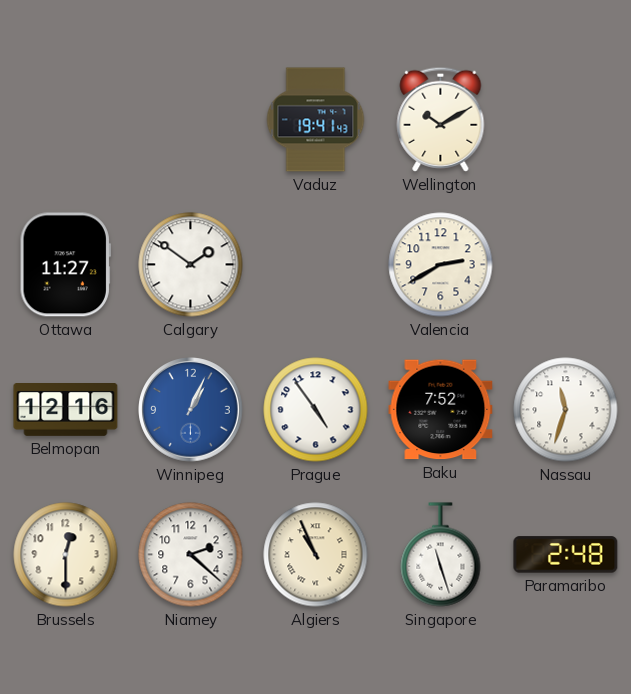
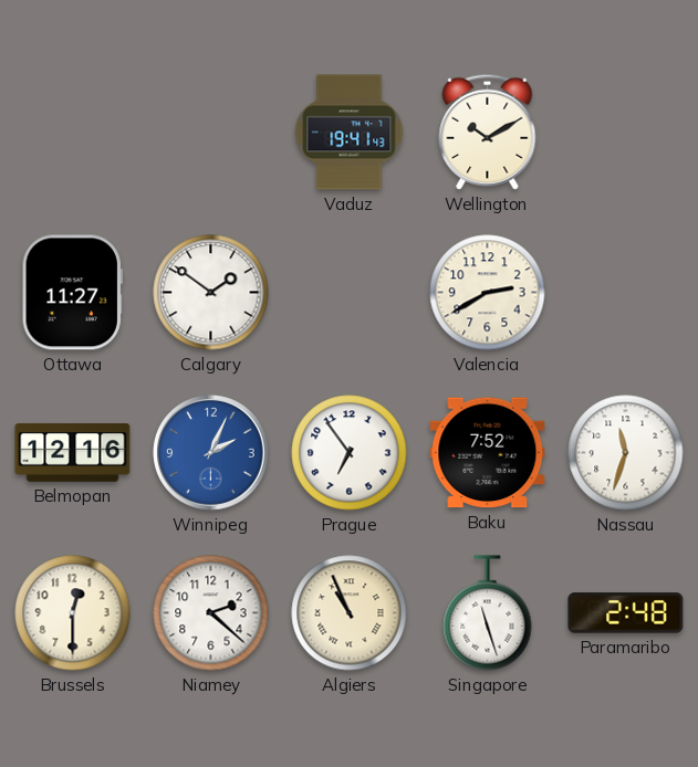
Winnipeg: 1:04 -> 2:04 (211, 453)
Prague: 4:54 -> 6:54 (350, 453)
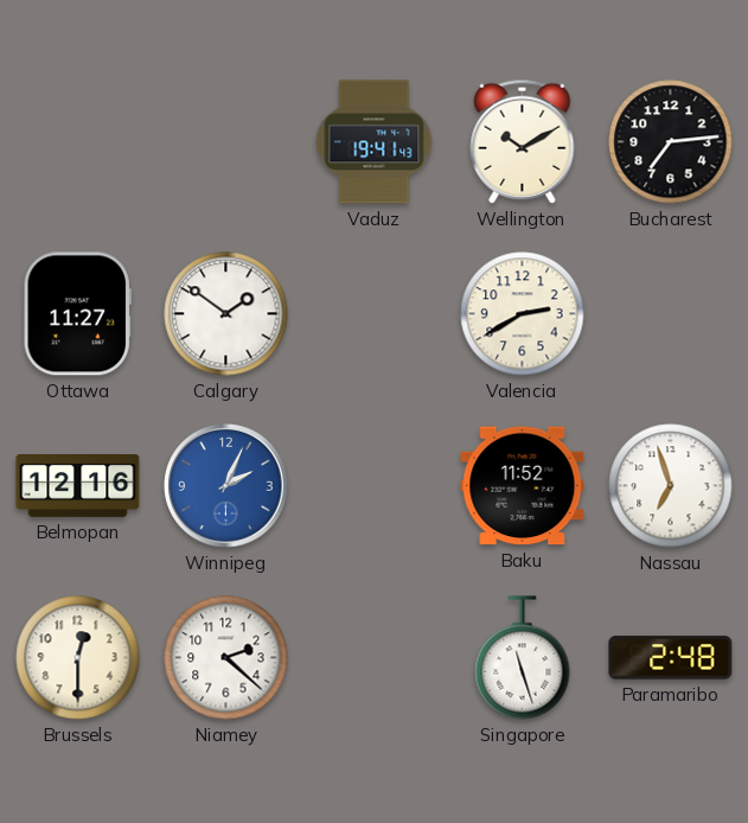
Bucharest: none -> 7:14 (671, 142)
Prague: 6:54 -> none (350, 453)
Baku: 7:52 -> 11:52 (523, 486)
Nassau: 11:33 -> 6:57 (671, 486)
Algiers: 10:56 -> none (350, 613)
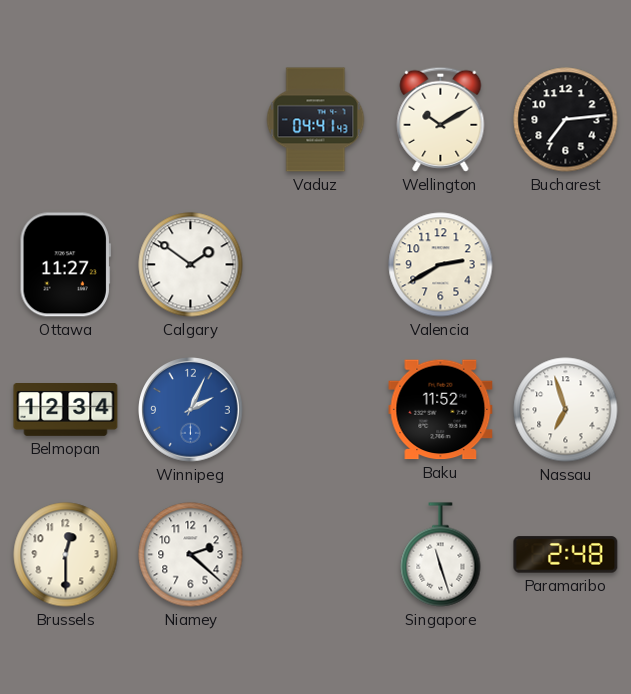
Vaduz: 19:41 -> 04:41 (316, 120)
Belmopan: 12:16 -> 12:34 (66, 410)
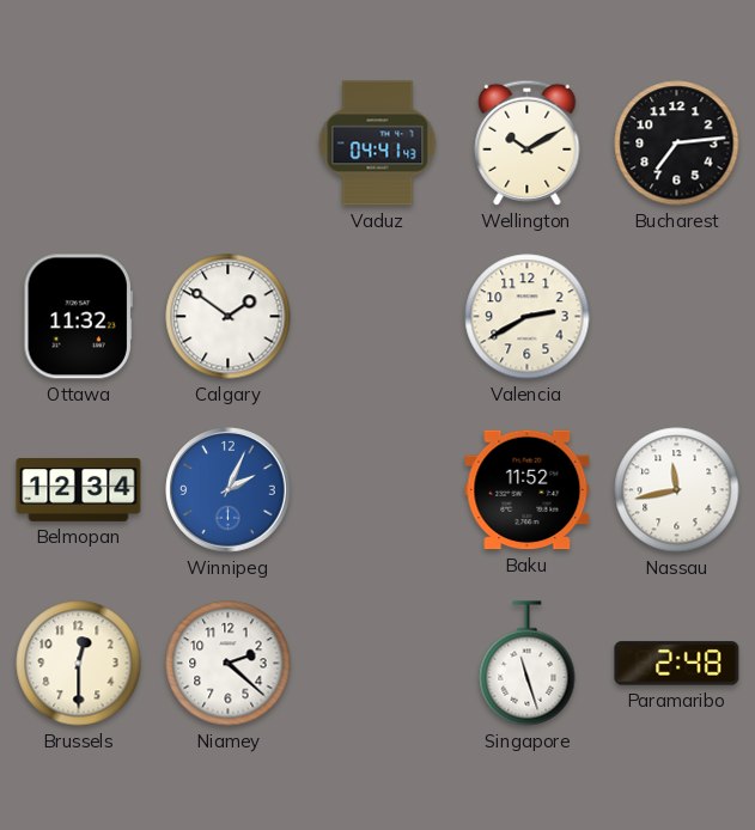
Ottawa: 11:27 -> 11:32 (78, 317)
Nassau: 6:57 -> 11:43 (677, 490)
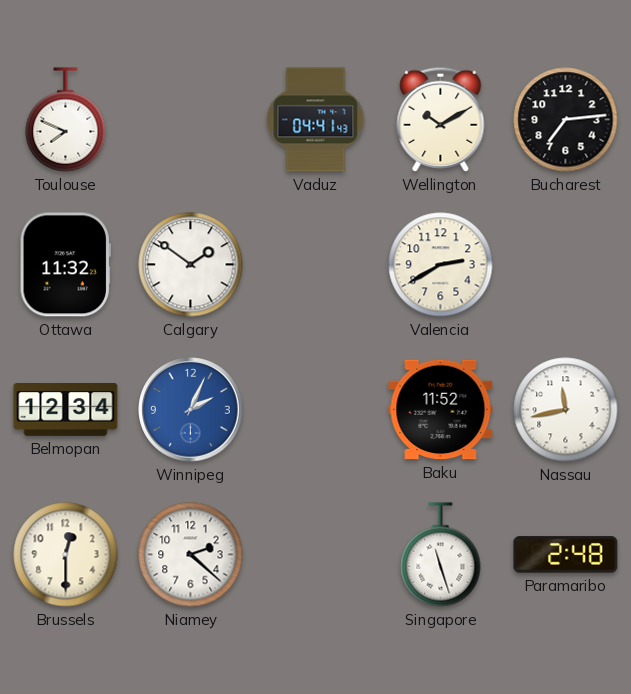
Toulouse: none -> 7:49 (66, 120)
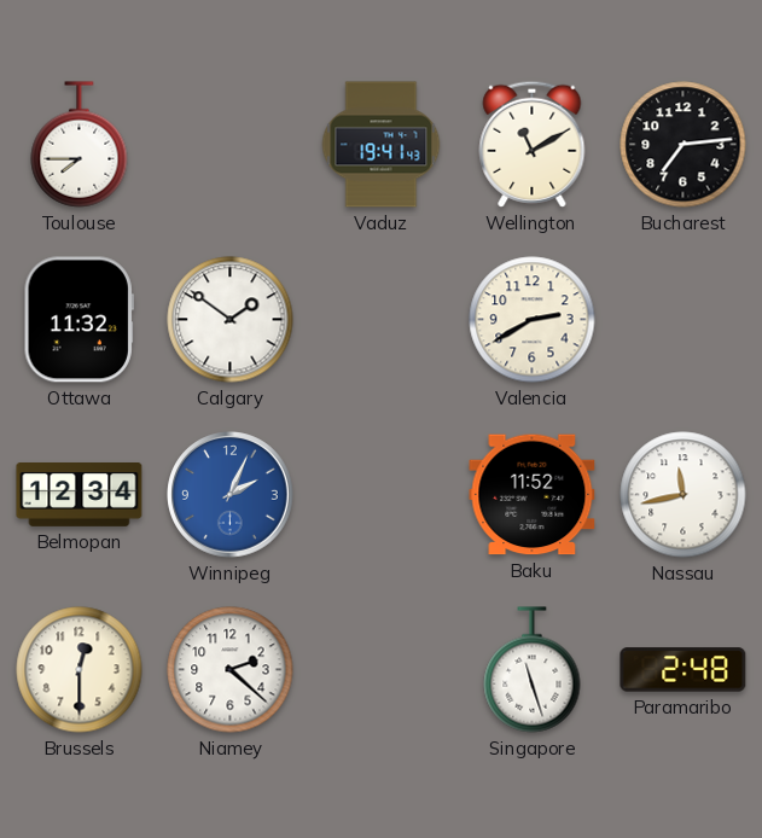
Toulouse: 7:49 -> 7:45 (80, 145)
Vaduz: 04:41 -> 19:41 (382, 145)
Wellington: 10:10 -> 11:10 (533, 144)
